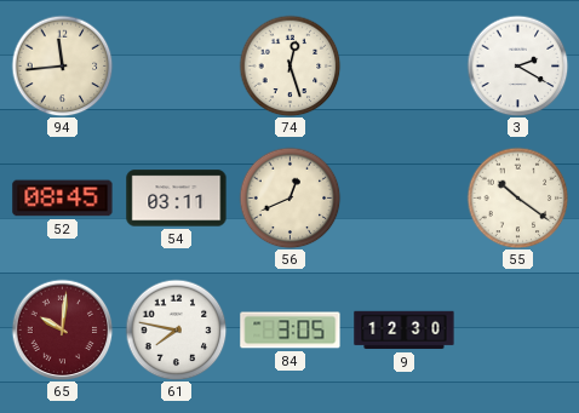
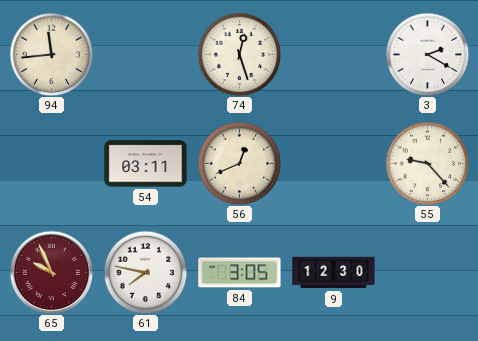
52: 08:45 -> none (63, 199)
55: 10:21 -> 9:23 (427, 163)
65: 10:01 -> 9:56 (51, 272)
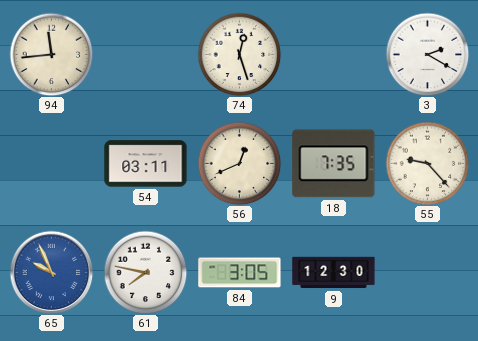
18: none -> 7:35 (334, 164)
65 dial: burgundy -> blue (51, 272)
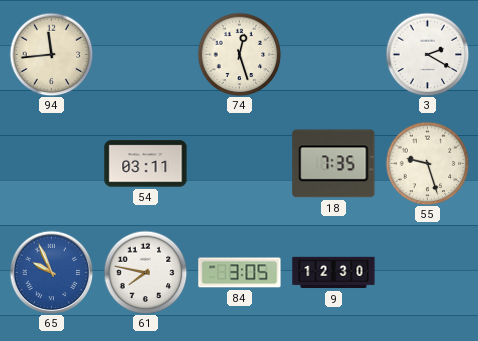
56: 12:41 -> none (239, 163)
55: 9:23 -> 9:27 (427, 163)
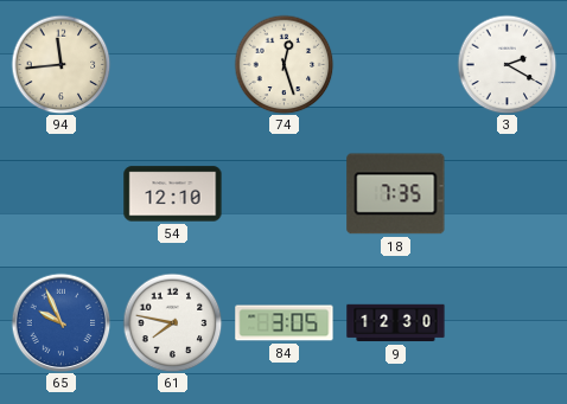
54: 03:11 -> 12:10 (173, 194)
55: 9:27 -> none (427, 163)
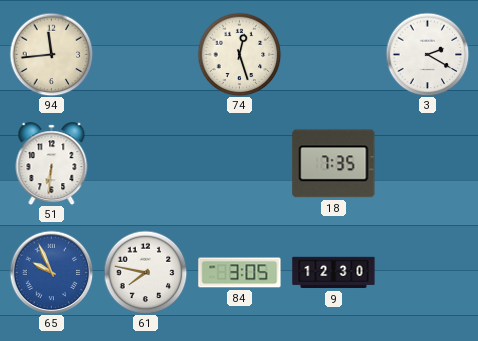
51: none -> 6:31 (52, 164)
54: 12:10 -> none (173, 194)
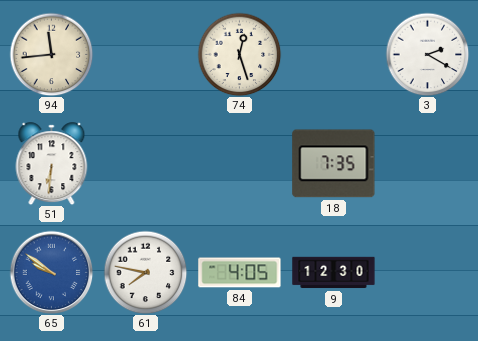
65: 9:56 -> 9:51 (51, 272)
84: 3:05 -> 4:05 (240, 273)
